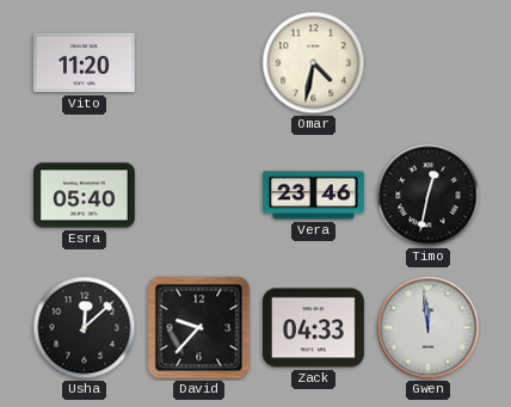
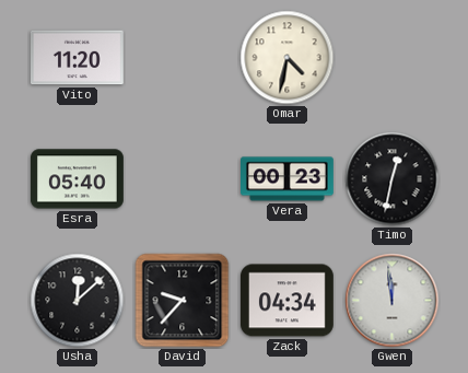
Vera: 23:46 -> 00:23 (288, 179)
Zack: 04:33 -> 04:34 (286, 301)
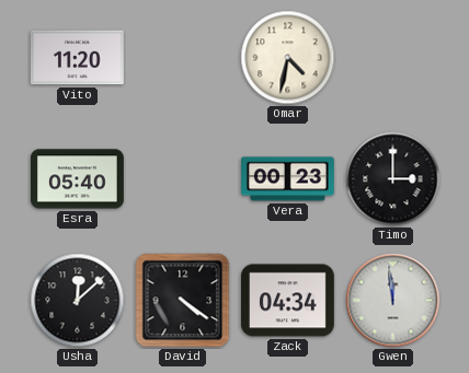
Timo: 12:32 -> 3:00 (393, 179)
David: 9:37 -> 4:21 (183, 301)
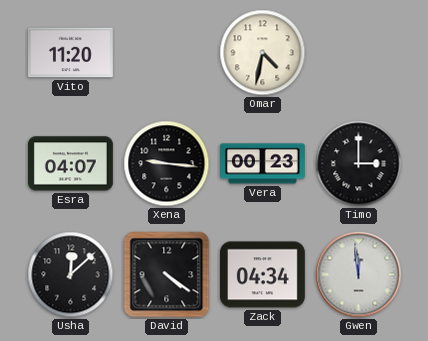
Esra: 05:40 -> 04:07 (70, 164)
Xena: none -> 9:16 (167, 164)
